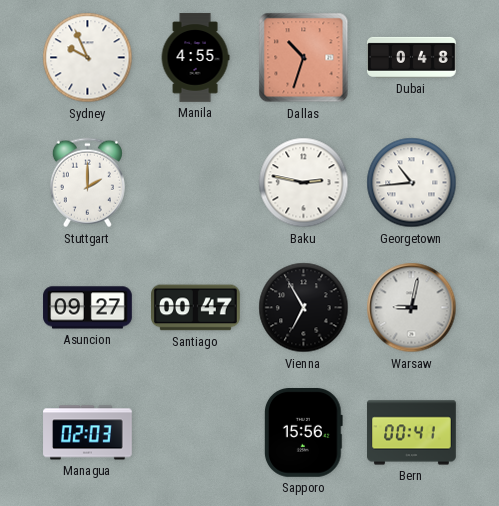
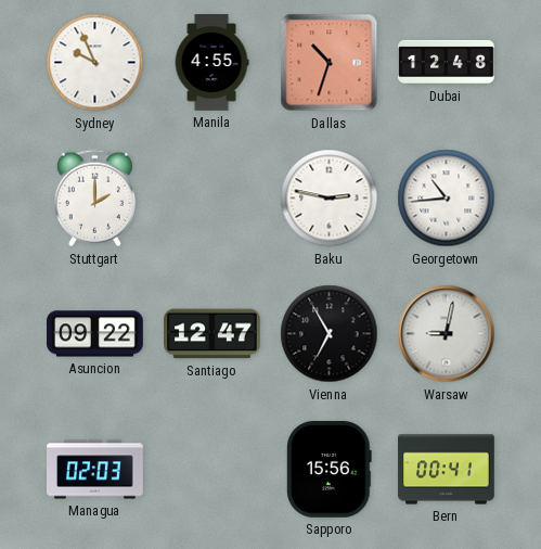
Dubai: 0:48 -> 12:48 (447, 62)
Asuncion: 09:27 -> 09:22 (95, 334)
Santiago: 00:47 -> 12:47 (212, 334)
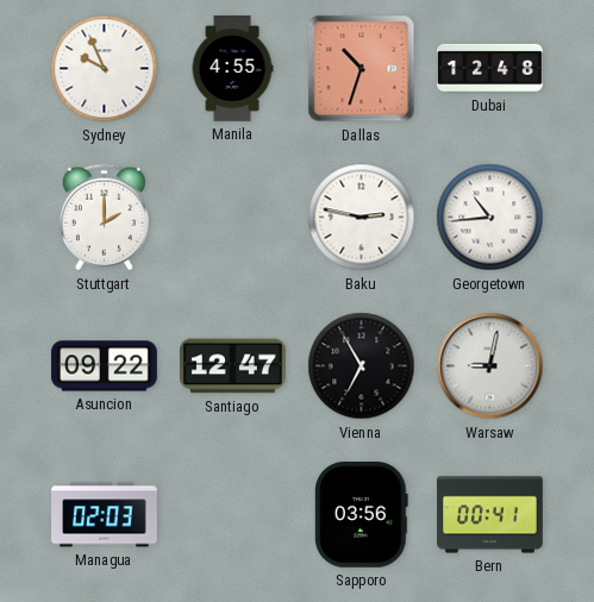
Sapporo: 15:56 -> 03:56 (361, 515)
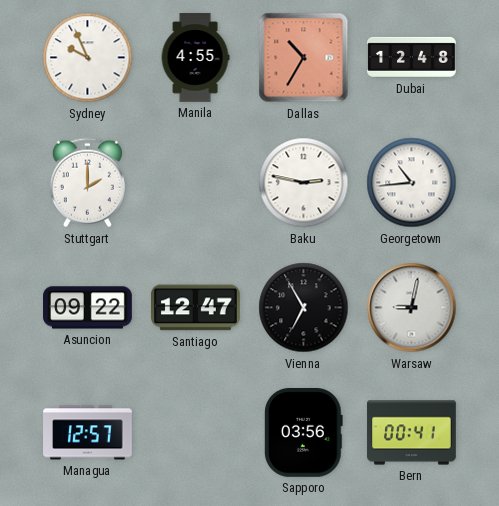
Dallas: 10:33 -> 10:35 (304, 58)
Managua: 02:03 -> 12:57 (88, 433)
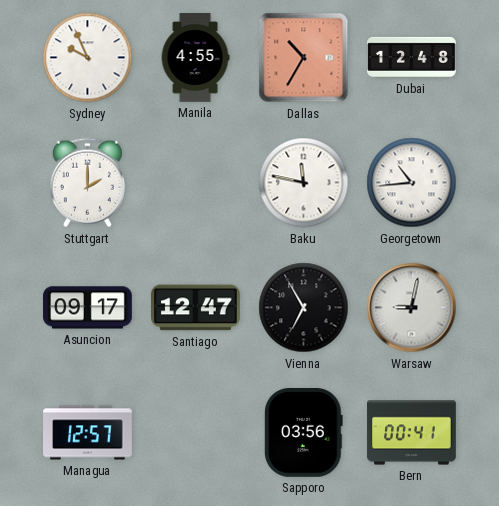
Baku: 2:47 -> 11:47 (304, 183)
Asuncion: 09:22 -> 09:17 (88, 308)
